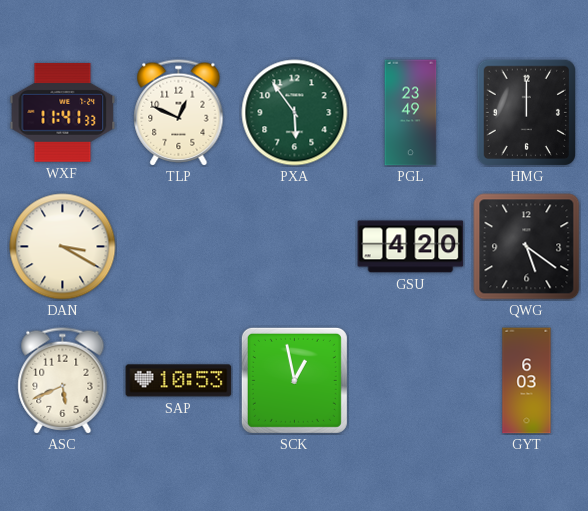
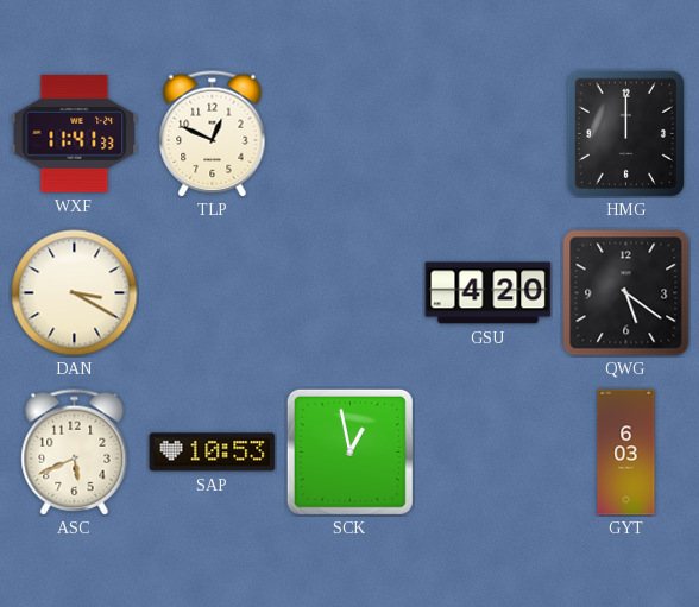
PXA: 5:54 -> none (295, 113)
PGL: 23:49 -> none (411, 113)
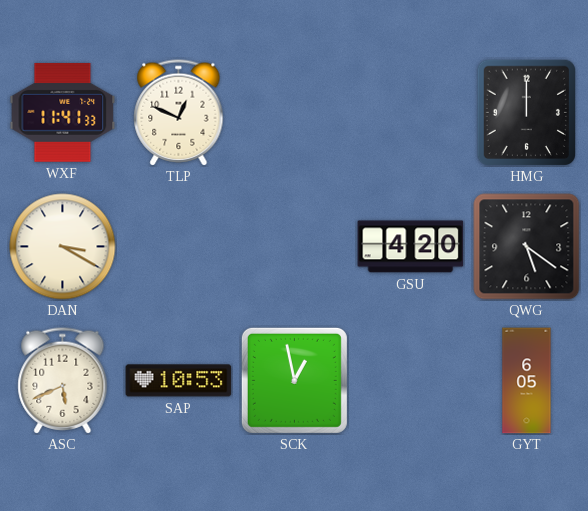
GYT: 6:03 -> 6:05 (527, 381)
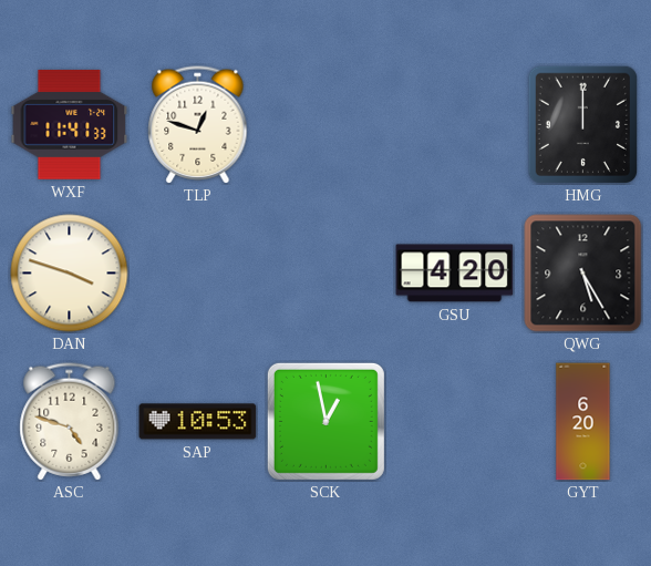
TLP: 12:49 -> 12:48 (198, 125)
DAN: 3:20 -> 3:48 (70, 274)
QWG: 5:21 -> 5:25 (583, 274)
ASC: 5:41 -> 4:48 (70, 422)
GYT: 6:05 -> 6:20 (583, 422)
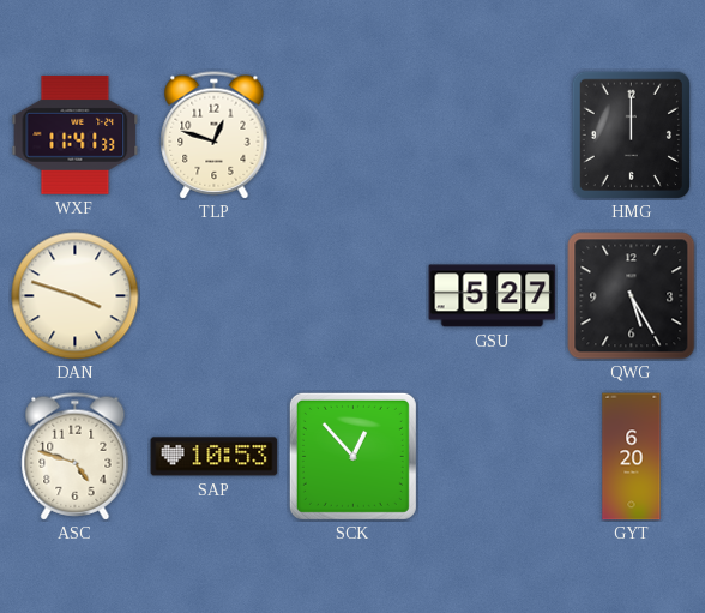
GSU: 4:20 -> 5:27 (493, 296)
SCK: 12:58 -> 12:53 (352, 456)
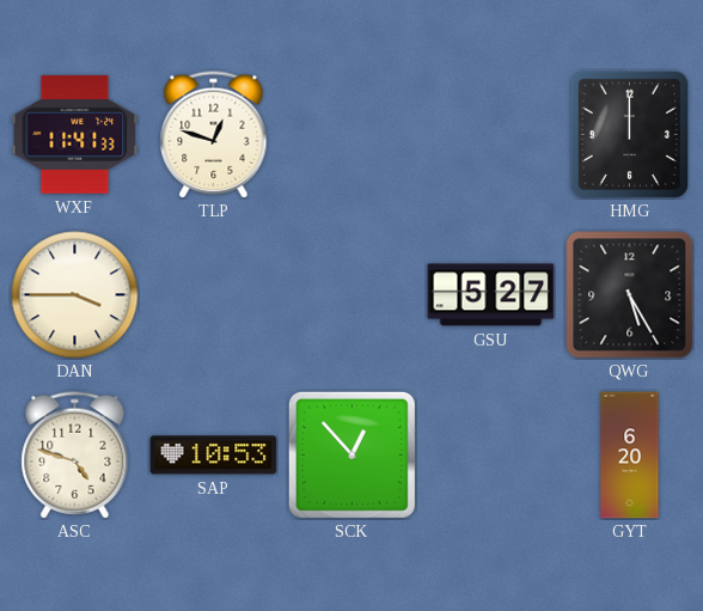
DAN: 3:48 -> 3:45 (75, 295)
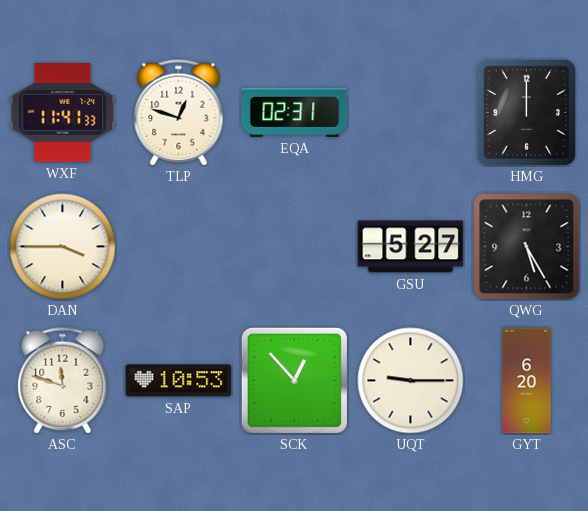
EQA: none -> 02:31 (295, 112)
ASC: 4:48 -> 11:48 (63, 381)
UQT: none -> 9:15 (411, 381)
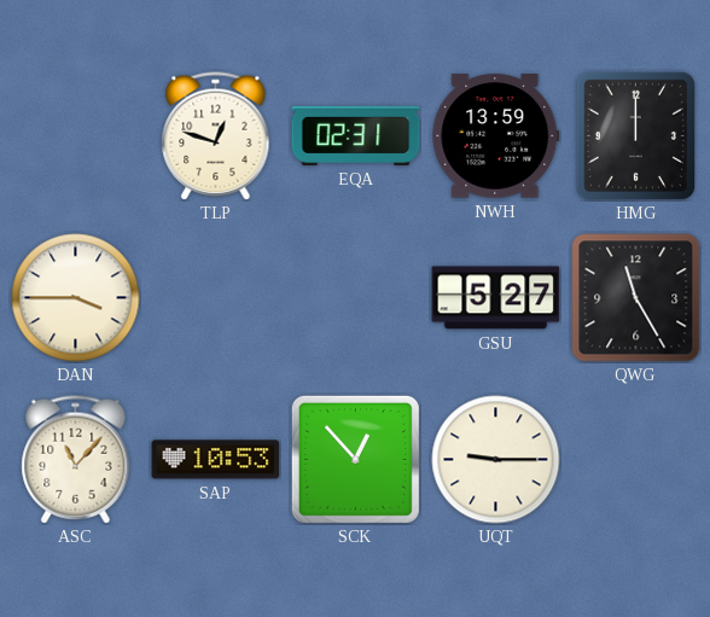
WXF: 11:41 -> none (63, 112)
NWH: none -> 13:59 (496, 136)
QWG: 5:25 -> 11:25 (636, 298)
ASC: 11:48 -> 11:07 (76, 460)
GYT: 6:20 -> none (527, 381)
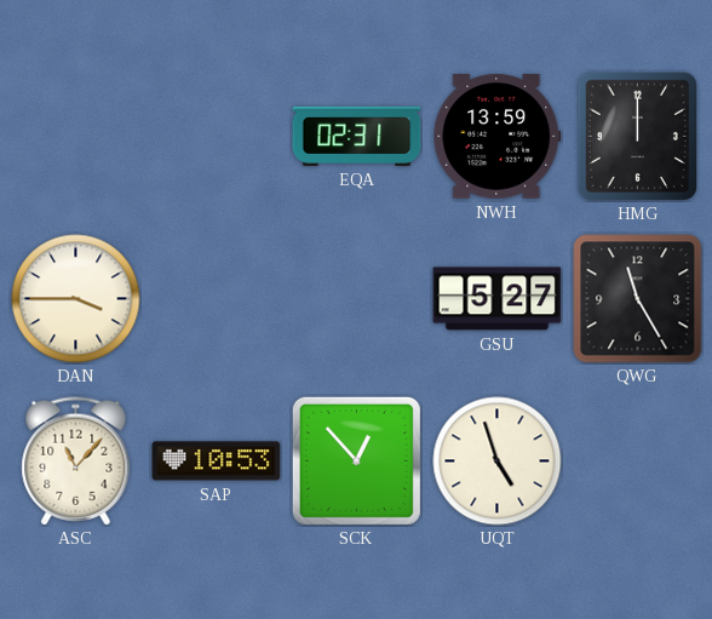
TLP: 12:48 -> none (216, 136)
UQT: 9:15 -> 4:57 (498, 462)
